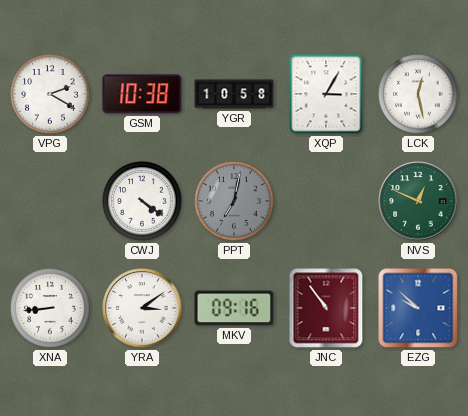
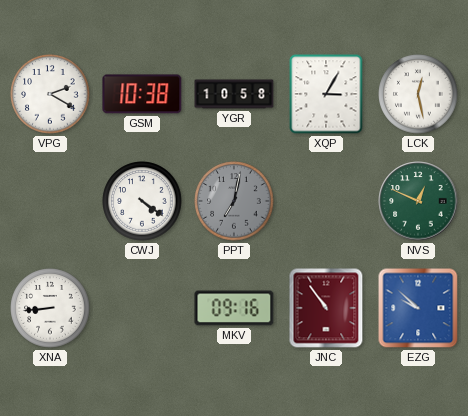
YRA: 3:09 -> none (142, 308)
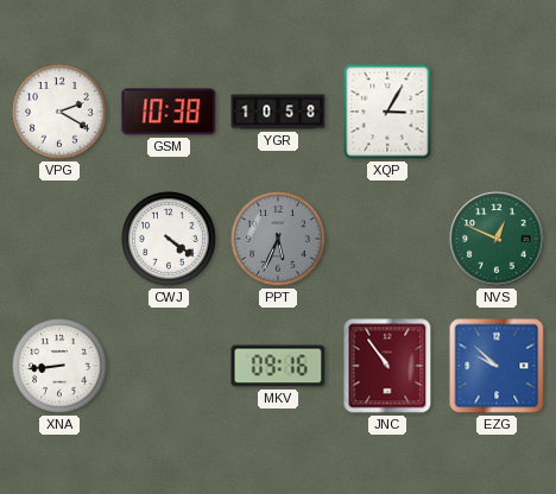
LCK: 12:28 -> none (418, 94)
PPT: 7:02 -> 5:34 (278, 239)
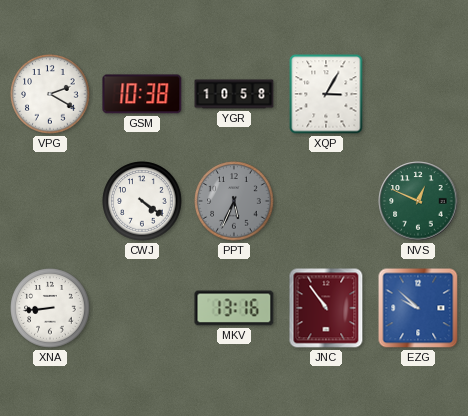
MKV: 09:16 -> 13:16 (234, 308)
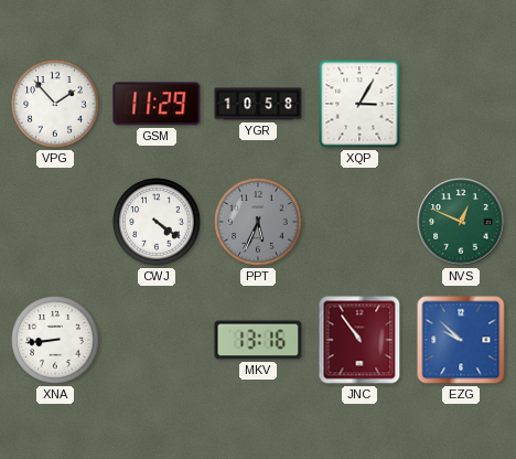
VPG: 2:20 -> 1:53 (55, 104)
GSM: 10:38 -> 11:29 (157, 104)
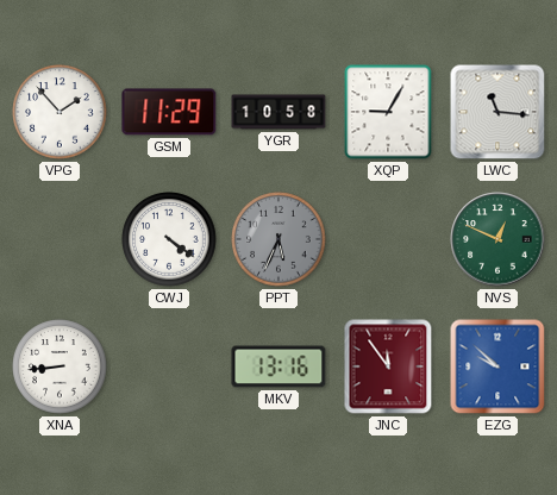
XQP: 3:05 -> 9:05 (388, 112)
LWC: none -> 11:16 (497, 112)
JNC: 10:54 -> 11:54 (388, 366)
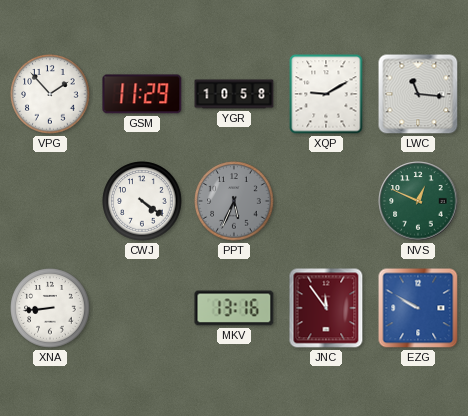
XQP: 9:05 -> 9:10 (326, 94)
EZG: 9:52 -> 9:50 (418, 308)
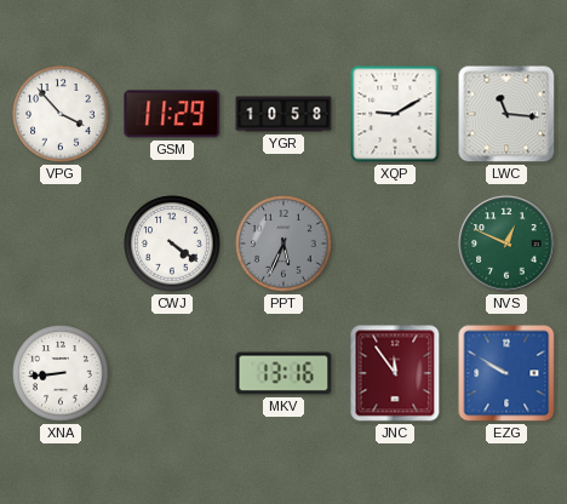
VPG: 1:53 -> 3:53 (61, 114)
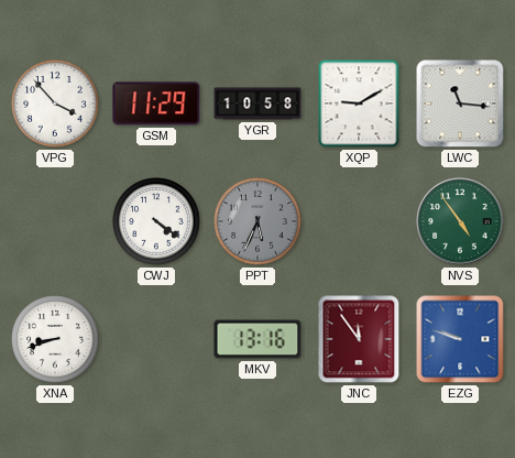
NVS: 12:49 -> 4:54 (460, 221)
XNA: 8:44 -> 8:42 (55, 339)
EZG: 9:50 -> 9:48 (460, 339)
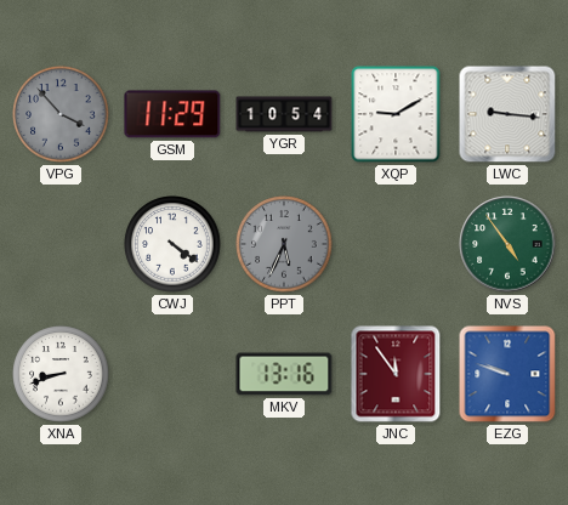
VPG dial: white -> grey (61, 114)
YGR: 10:58 -> 10:54 (284, 114)
LWC: 11:16 -> 9:16 (507, 114)
